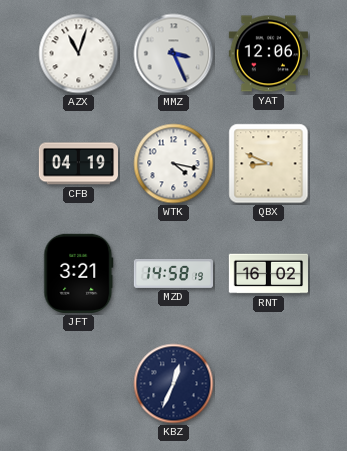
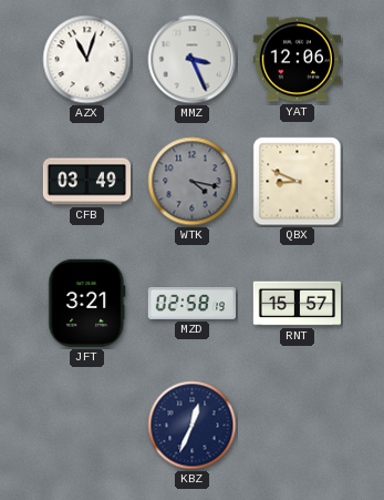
CFB: 04:19 -> 03:49 (86, 182)
WTK dial: white -> grey (193, 182)
MZD: 14:58 -> 02:58 (191, 303)
RNT: 16:02 -> 15:57 (297, 304)
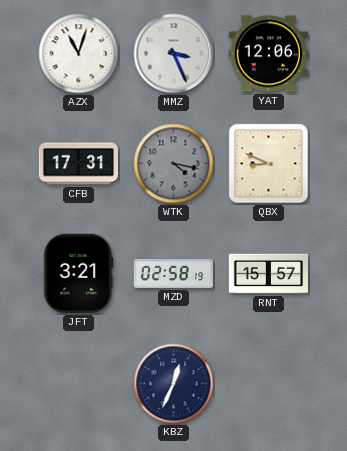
CFB: 03:49 -> 17:31 (78, 164)
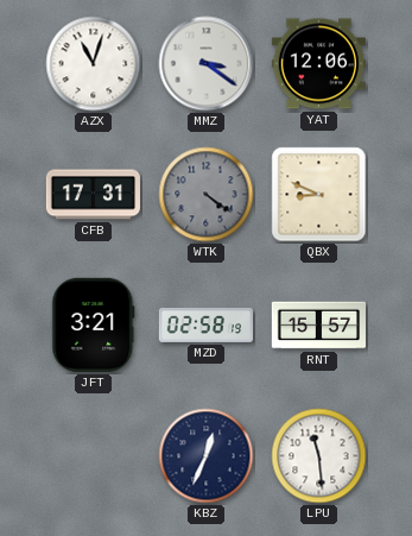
MMZ: 3:26 -> 3:21 (207, 64)
WTK: 4:17 -> 4:21 (207, 195)
LPU: none -> 11:29 (319, 456)
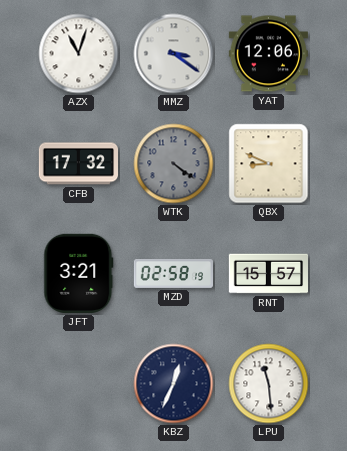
CFB: 17:31 -> 17:32 (78, 164)
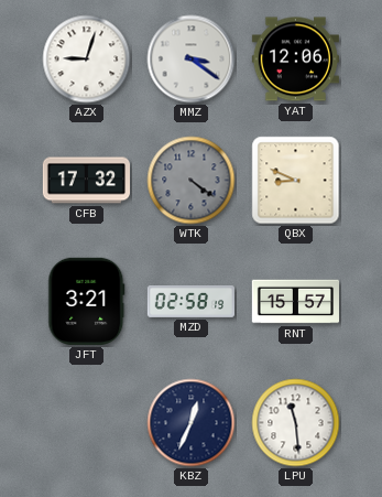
AZX: 11:03 -> 9:03 (87, 60)
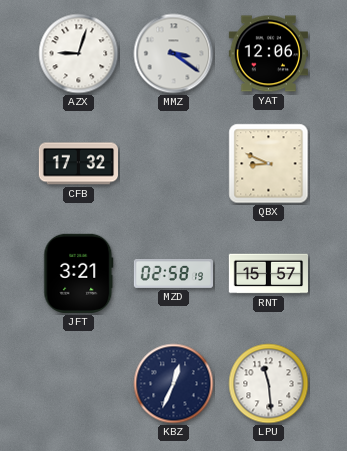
WTK: 4:21 -> none (192, 181)
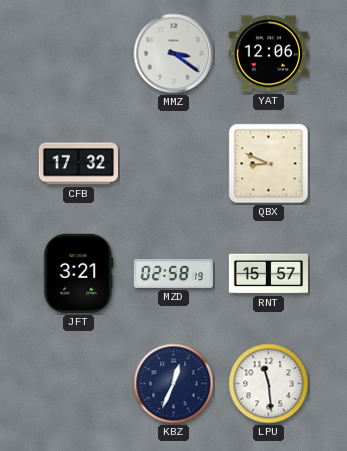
AZX: 9:03 -> none (79, 54)
